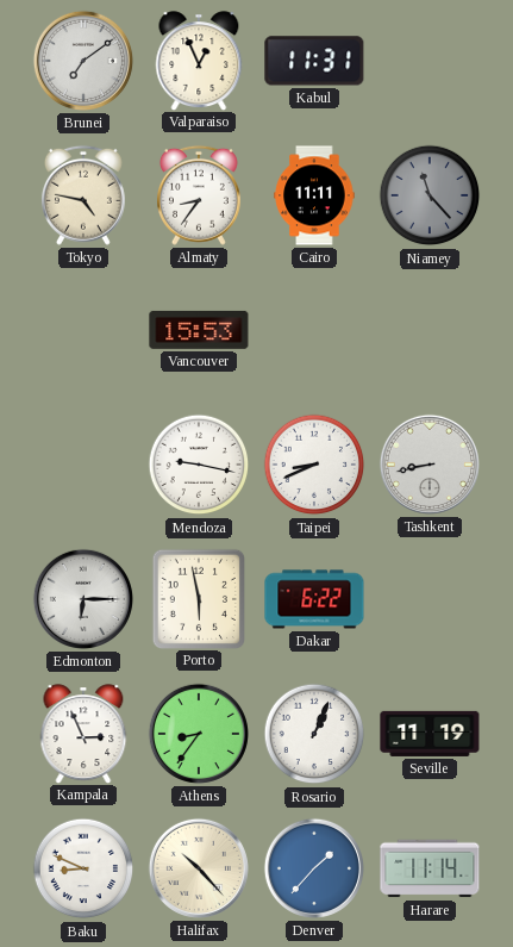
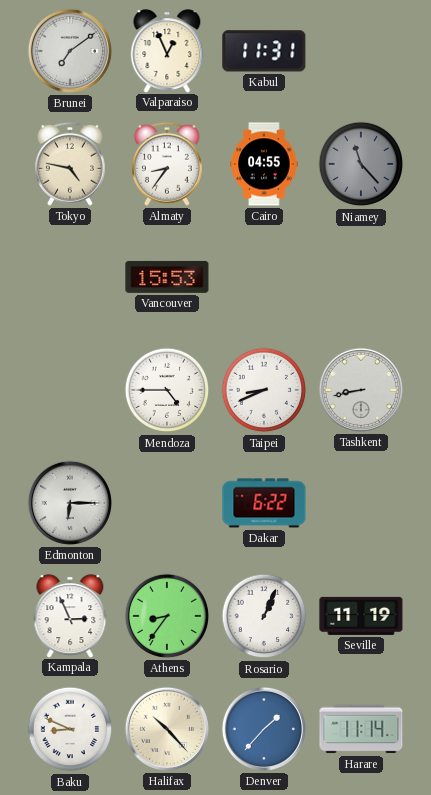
Cairo: 11:11 -> 04:55 (264, 164)
Mendoza: 9:17 -> 4:45 (167, 390)
Porto: 5:58 -> none (198, 598)
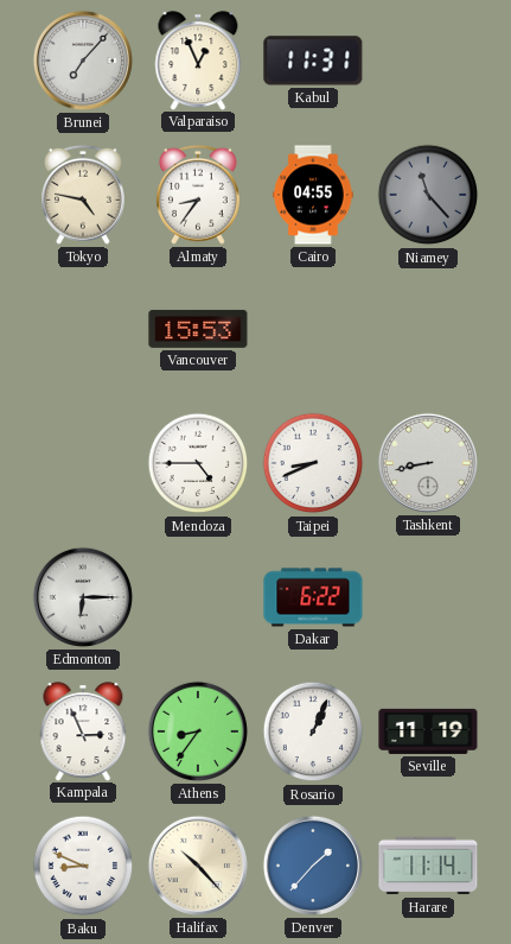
Brunei: 7:09 -> 7:07 (83, 61)
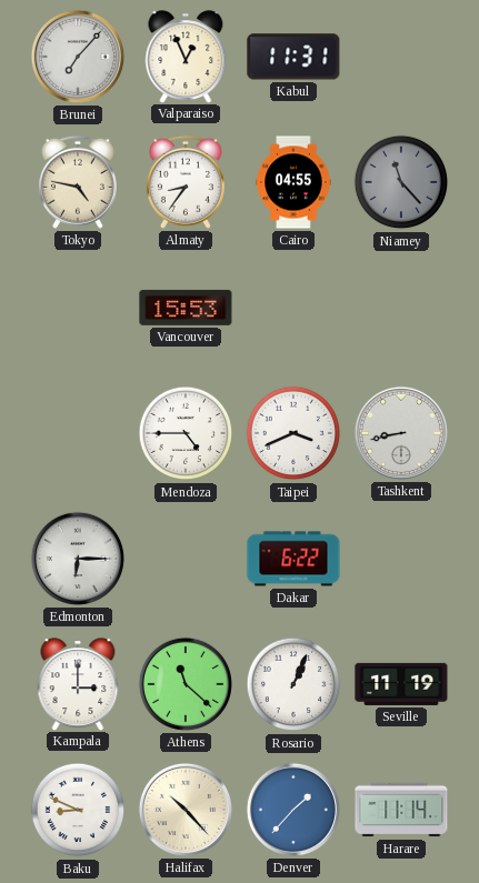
Taipei: 8:41 -> 3:41 (293, 433)
Kampala: 2:56 -> 3:00 (78, 684)
Athens: 8:36 -> 11:22 (186, 684)
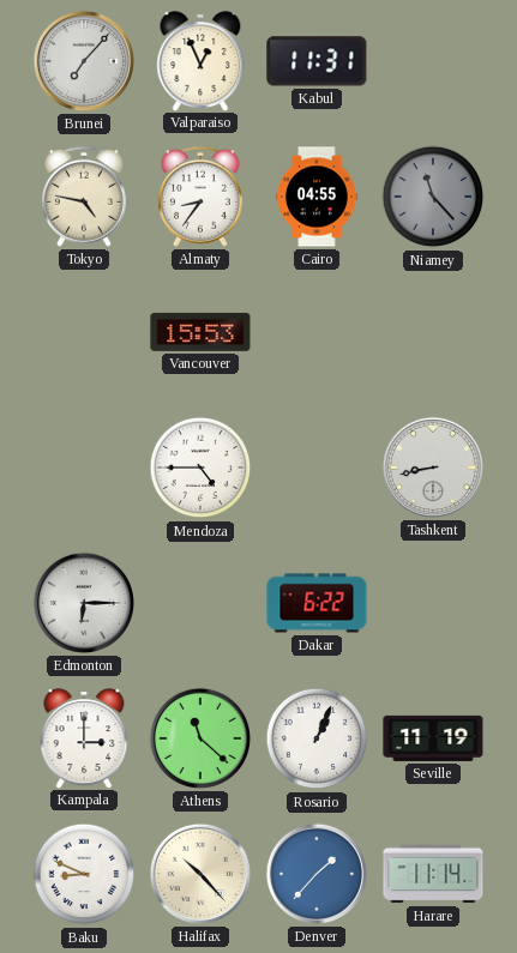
Taipei: 3:41 -> none (293, 433)
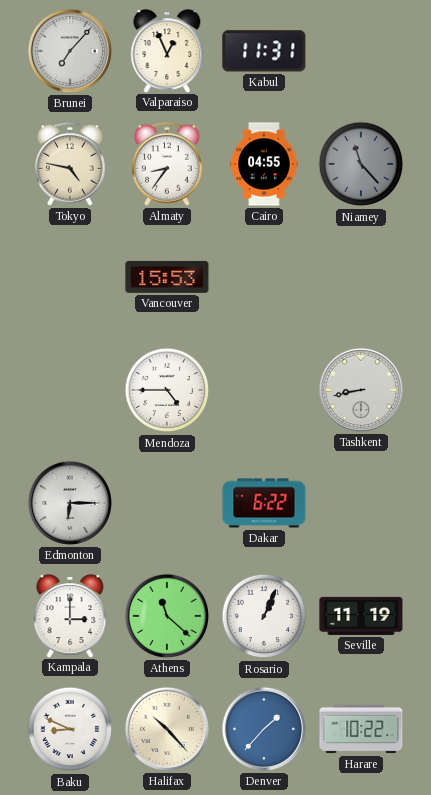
Harare: 11:14 -> 10:22 (361, 729)
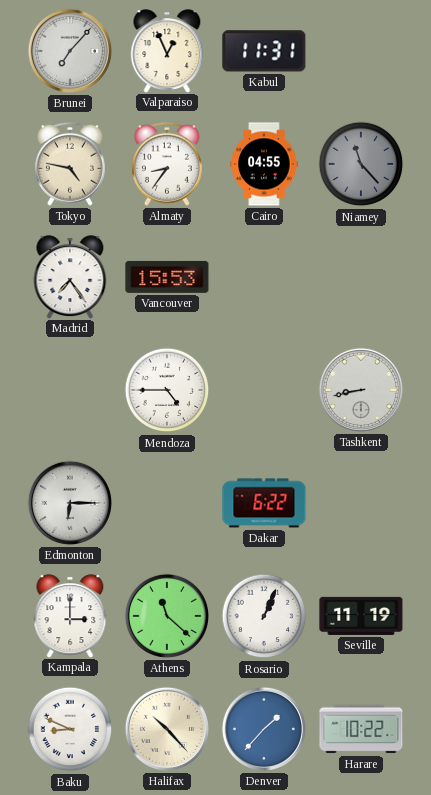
Madrid: none -> 7:24 (70, 277)
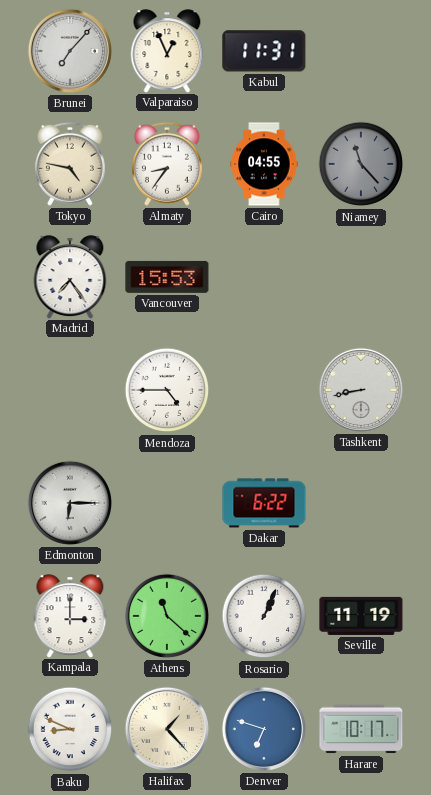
Halifax: 10:23 -> 1:23 (167, 729)
Denver: 1:37 -> 6:48 (264, 729)
Harare: 10:22 -> 10:17 (361, 729)
